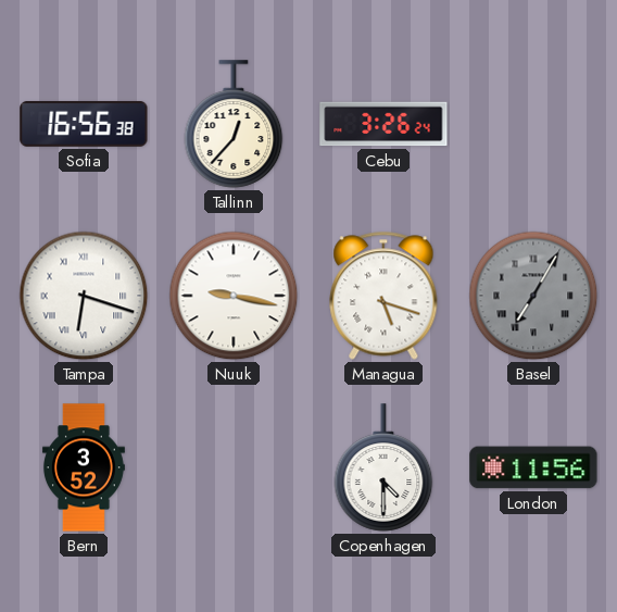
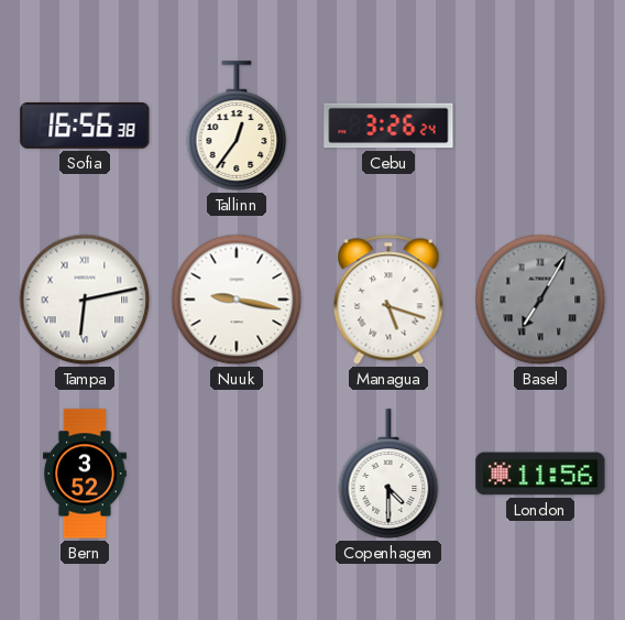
Tallinn: 12:37 -> 12:36 (237, 126)
Tampa: 6:18 -> 6:13 (85, 300)
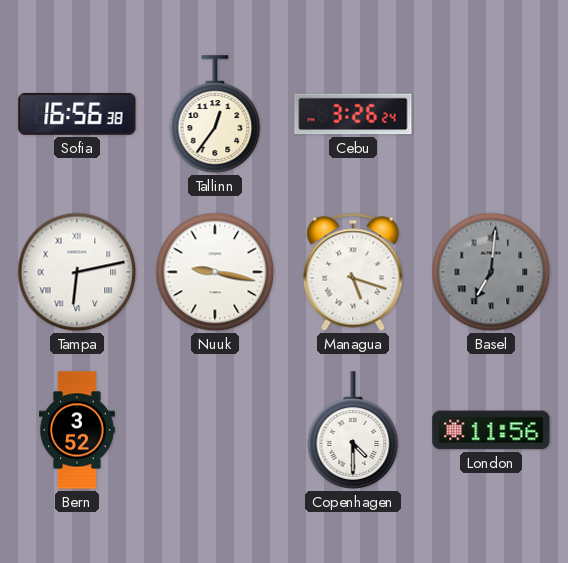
Basel: 7:05 -> 7:01 (491, 272)
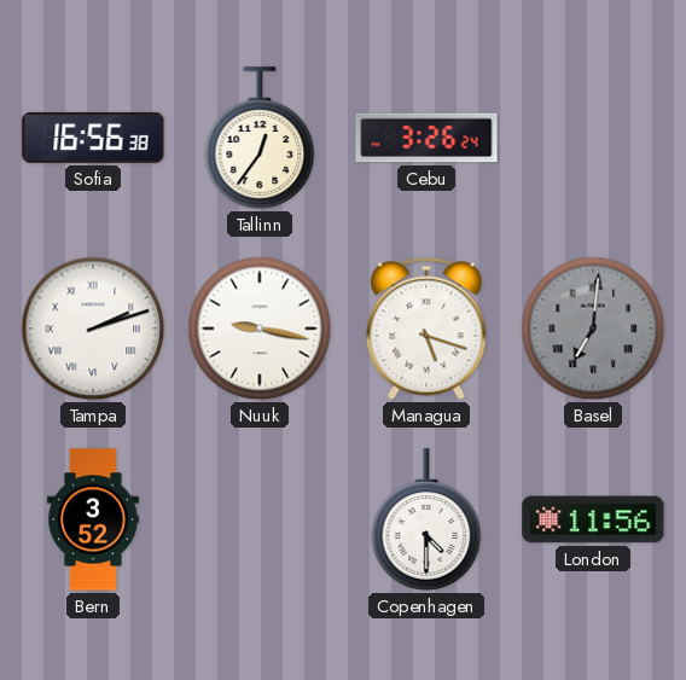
Tampa: 6:13 -> 2:12 (93, 329)
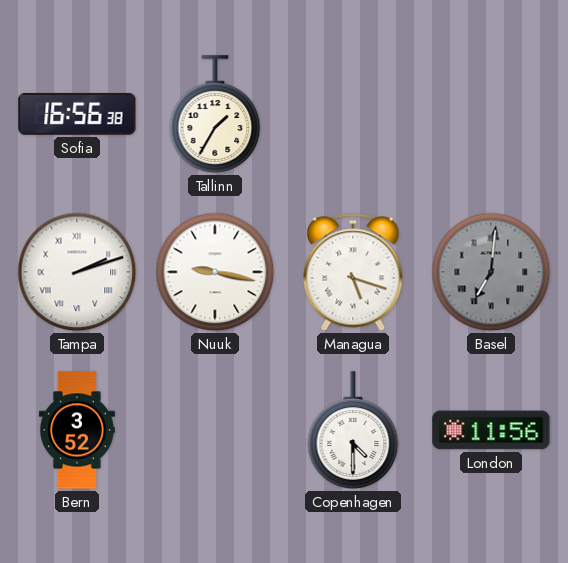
Tallinn: 12:36 -> 1:35 (215, 114)
Cebu: 3:26 -> none (426, 138)
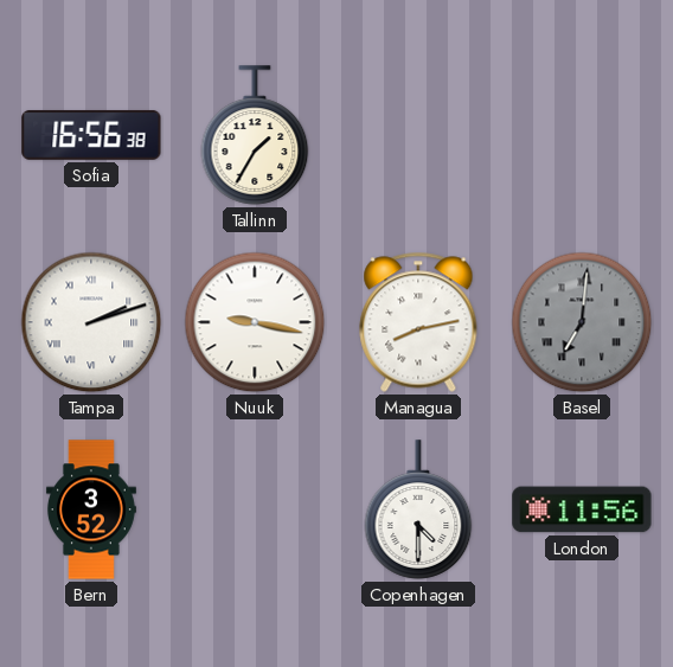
Managua: 5:18 -> 8:13 (418, 322)
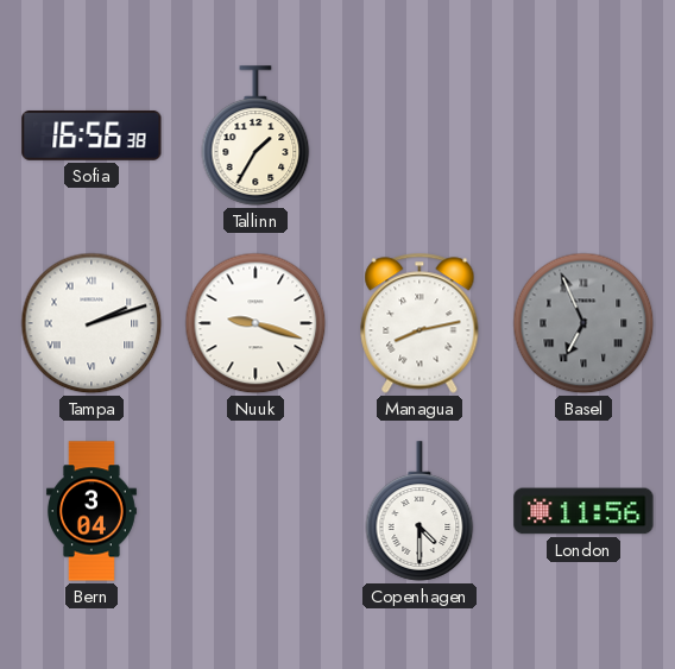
Nuuk: 9:17 -> 9:18 (256, 323)
Basel: 7:01 -> 6:56 (583, 323)
Bern: 3:52 -> 3:04 (92, 511)
